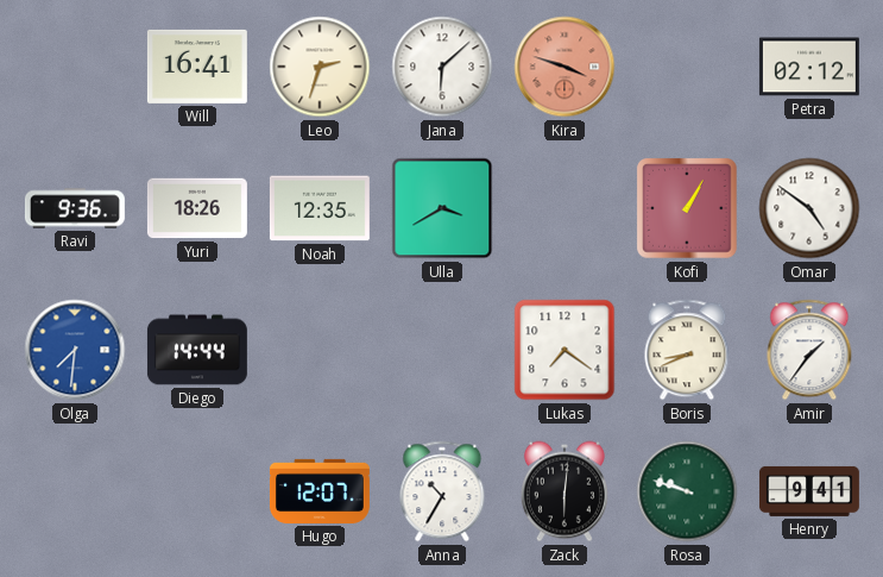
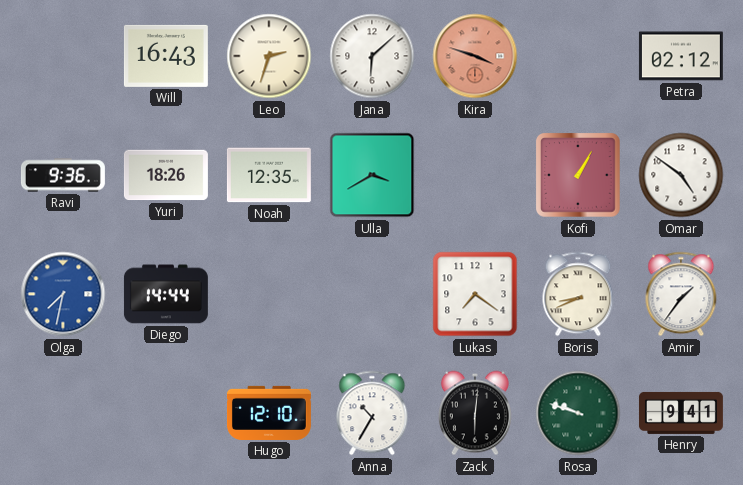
Will: 16:41 -> 16:43 (166, 56)
Olga: 7:31 -> 7:32 (63, 294)
Hugo: 12:07 -> 12:10 (269, 413)
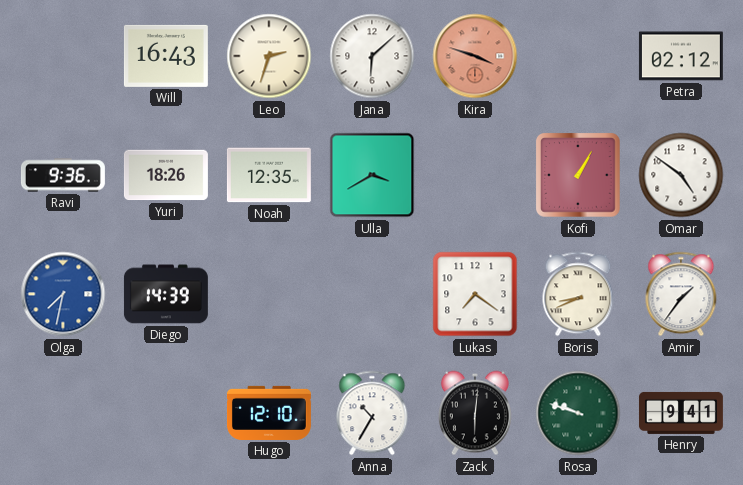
Diego: 14:44 -> 14:39 (166, 294)
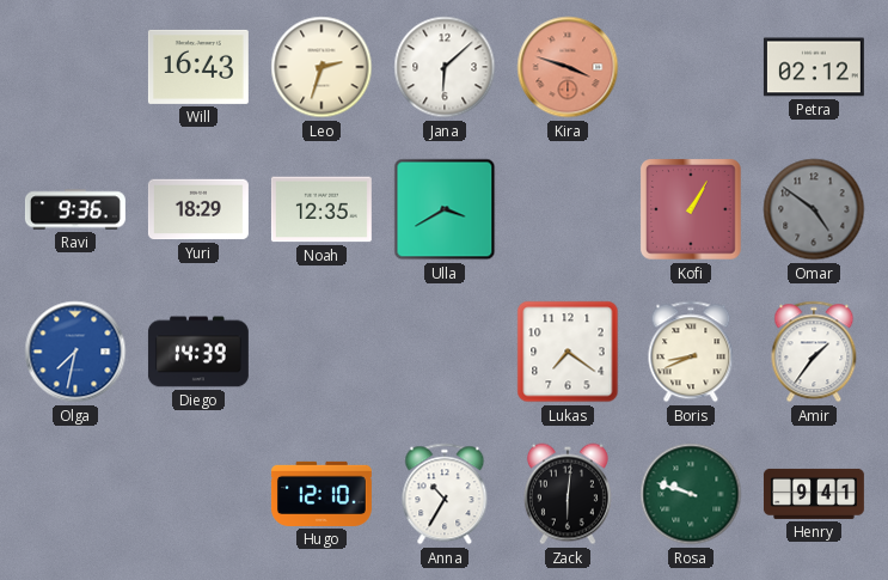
Yuri: 18:26 -> 18:29 (198, 209)
Omar dial: white -> grey (814, 209)
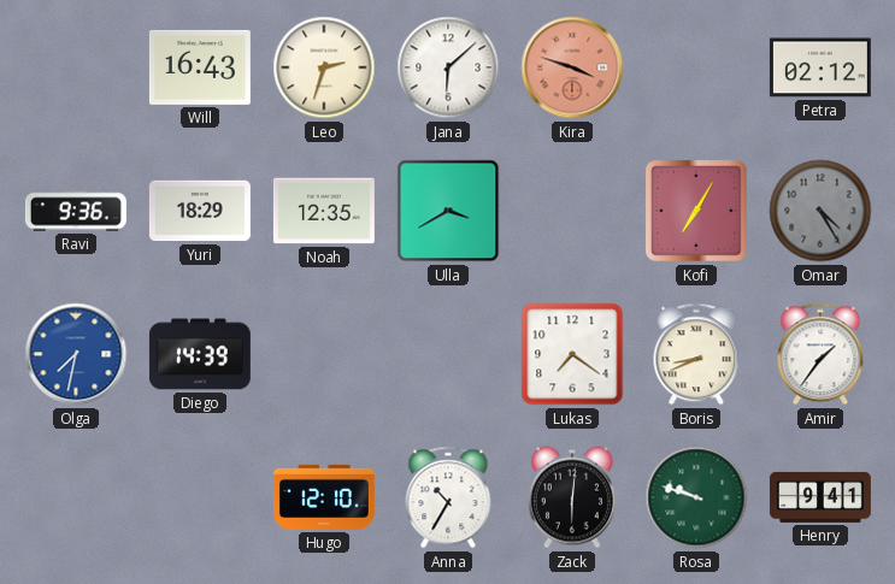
Kofi: 1:05 -> 7:05 (696, 211)
Omar: 4:51 -> 4:25 (820, 211)
